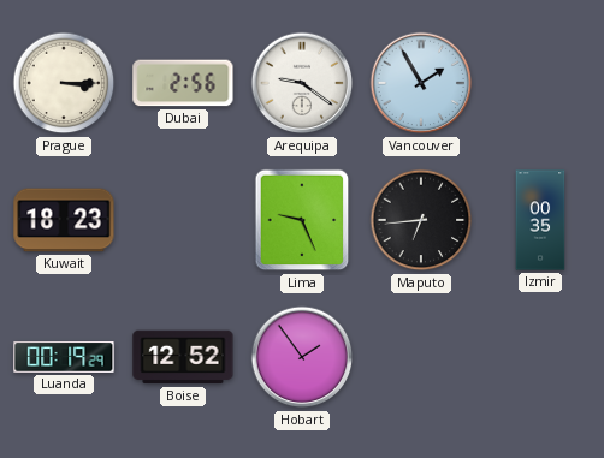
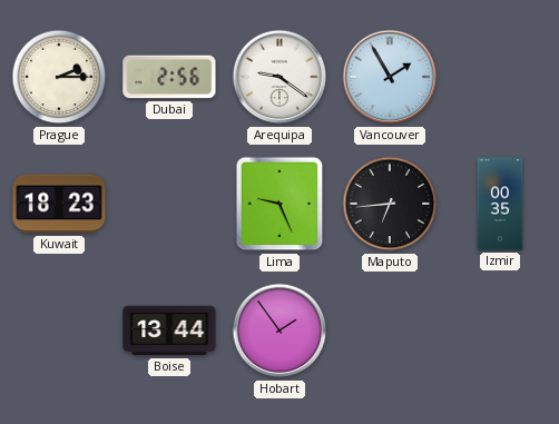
Prague: 3:15 -> 2:15 (59, 77)
Luanda: 00:19 -> none (64, 357)
Boise: 12:52 -> 13:44 (169, 331)
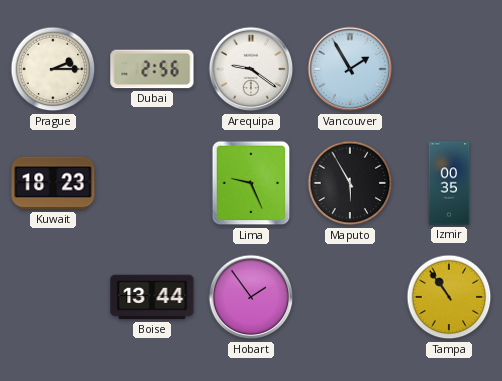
Maputo: 6:44 -> 5:55 (350, 183)
Tampa: none -> 10:54 (449, 297)
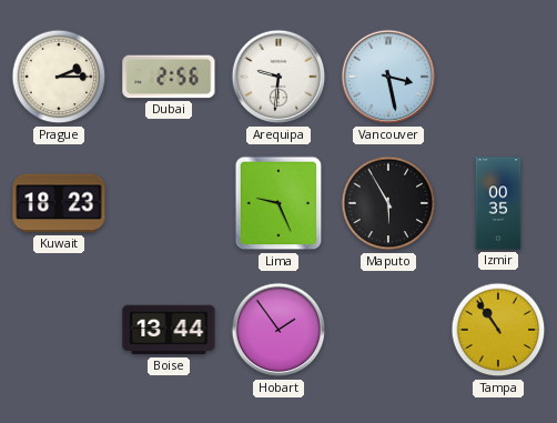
Arequipa: 9:21 -> 9:31 (278, 77)
Vancouver: 1:55 -> 3:28 (388, 77)
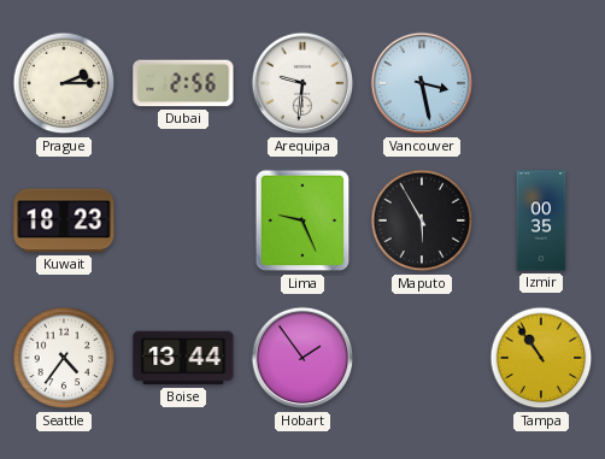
Seattle: none -> 4:36 (64, 358)
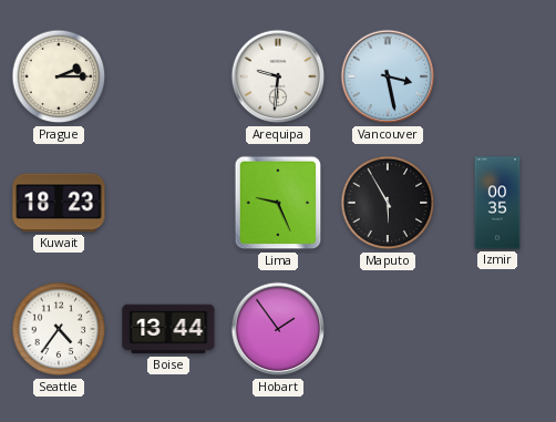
Dubai: 2:56 -> none (183, 83)
Tampa: 10:54 -> none (541, 358)
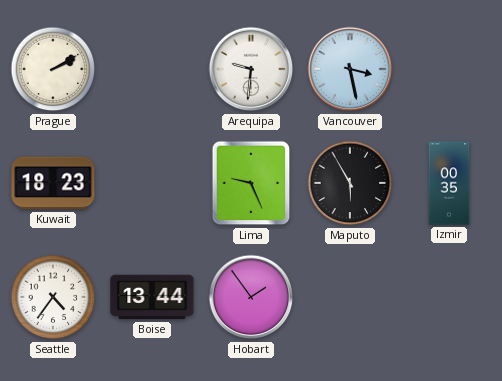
Prague: 2:15 -> 2:10 (53, 69)
